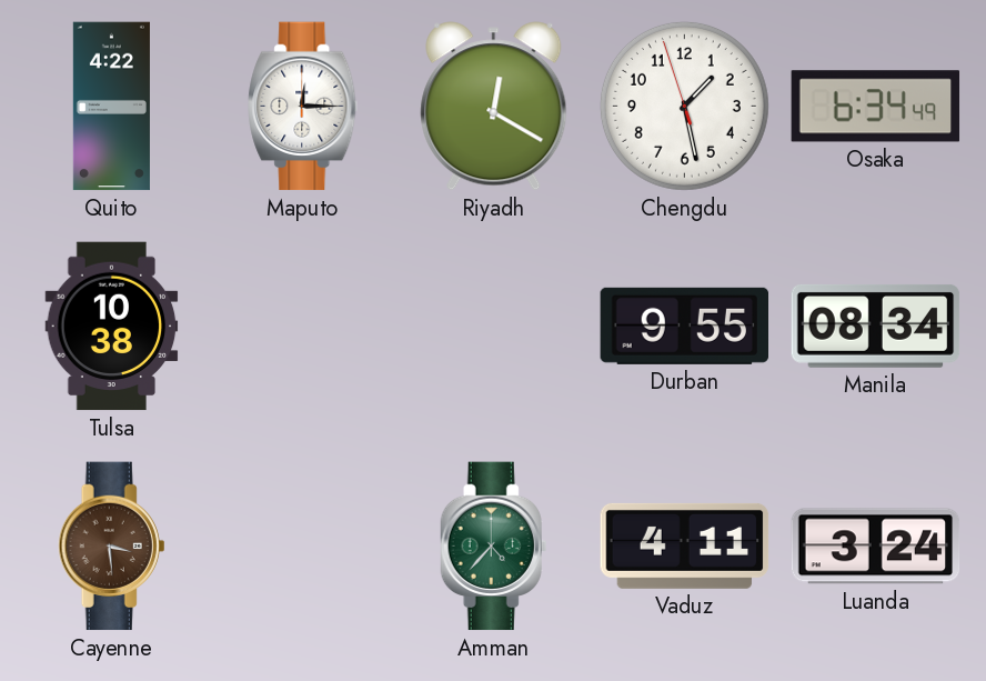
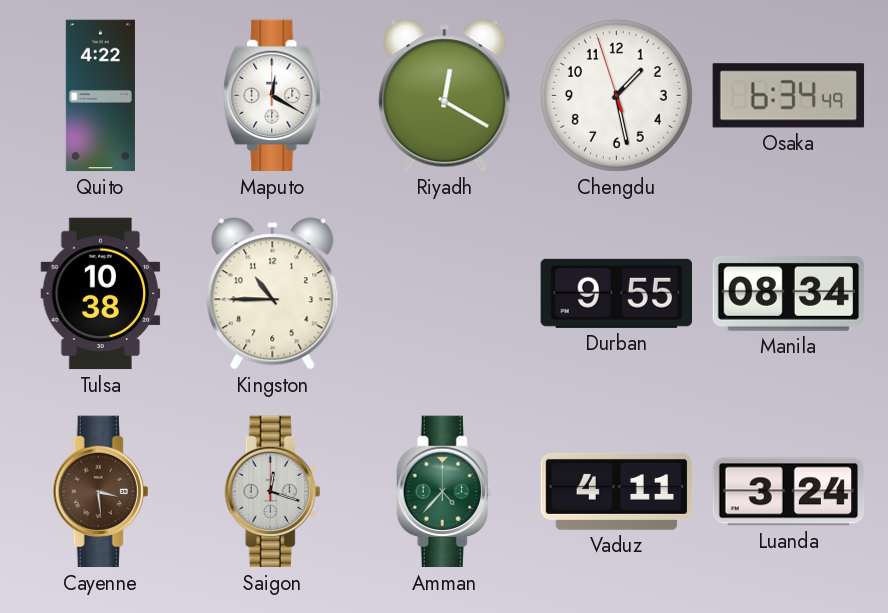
Maputo: 12:15 -> 12:20 (273, 96)
Kingston: none -> 10:45 (273, 294)
Saigon: none -> 12:18 (273, 492)
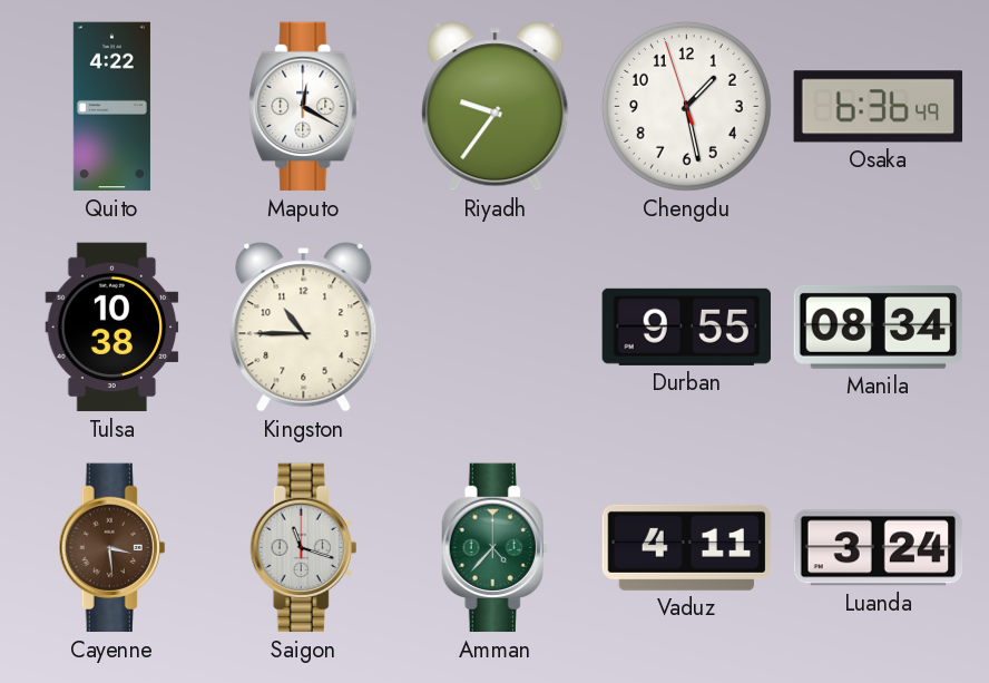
Riyadh: 12:20 -> 9:36 (496, 107)
Osaka: 6:34 -> 6:36 (879, 107)
Saigon: 12:18 -> 11:18 (304, 548)
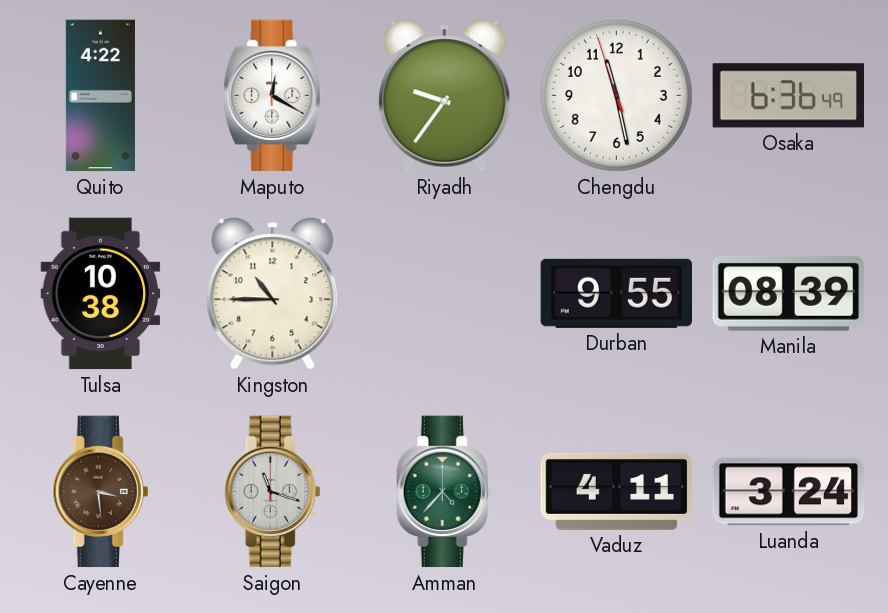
Chengdu: 1:27 -> 11:27 (616, 95)
Manila: 08:34 -> 08:39 (789, 293)
